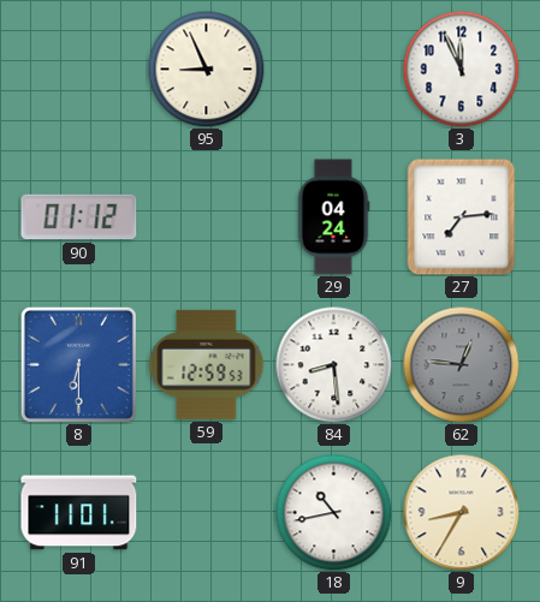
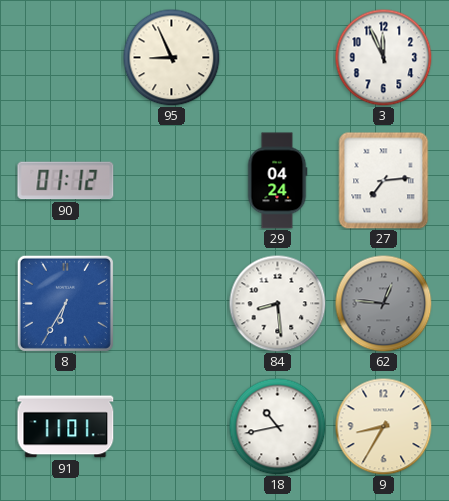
8: 6:30 -> 6:35 (65, 303)
59: 12:59 -> none (207, 364)
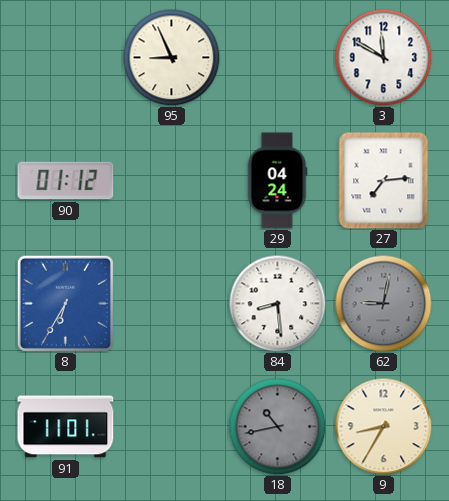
3: 11:56 -> 11:50 (383, 57)
62: 12:46 -> 9:02 (383, 303)
18 dial: white -> grey (277, 426)
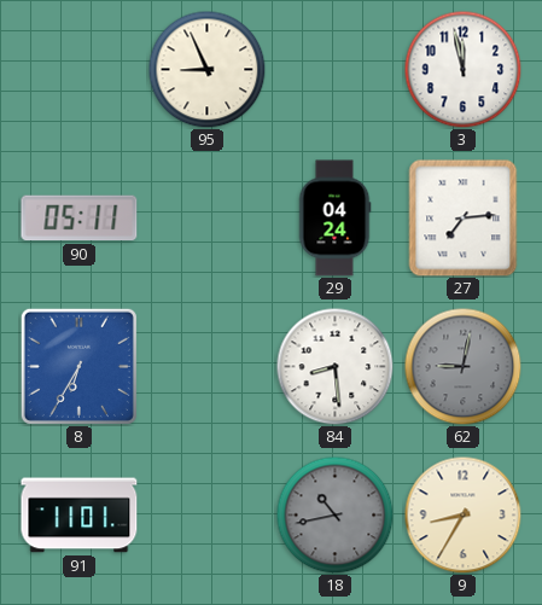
3: 11:50 -> 11:58 (462, 69)
90: 01:12 -> 05:11 (80, 219)
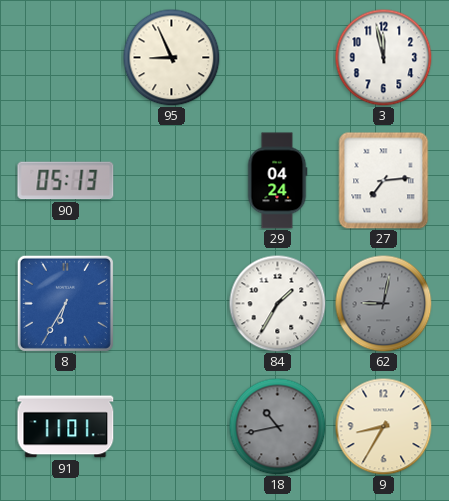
90: 05:11 -> 05:13 (66, 181)
84: 8:29 -> 1:35 (277, 303)
